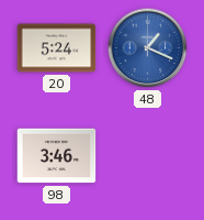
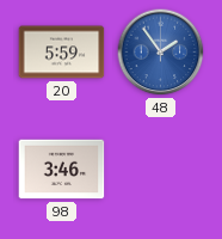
20: 5:24 -> 5:59 (62, 53)
48: 1:19 -> 1:54 (161, 53)
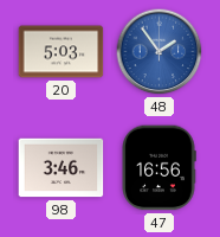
20: 5:59 -> 5:03 (62, 52)
47: none -> 16:56 (158, 168)
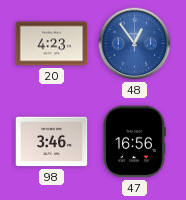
20: 5:03 -> 4:23 (52, 44)
48: 1:54 -> 12:54 (135, 44)
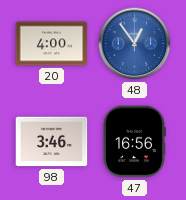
20: 4:23 -> 4:00 (52, 44)
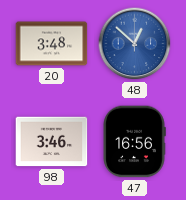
20: 4:00 -> 3:48 (52, 44)
48: 12:54 -> 12:52 (135, 44)
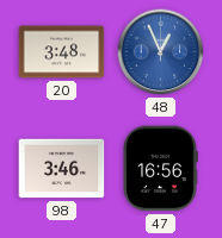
48: 12:52 -> 12:56 (161, 52)
